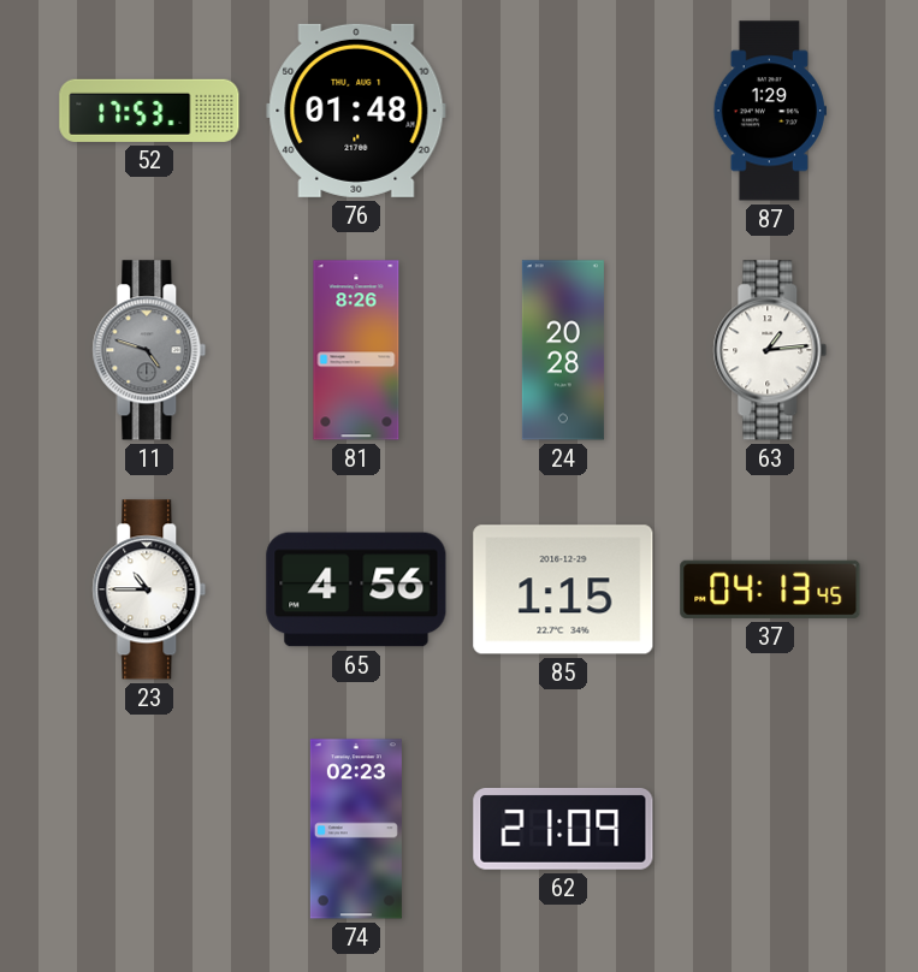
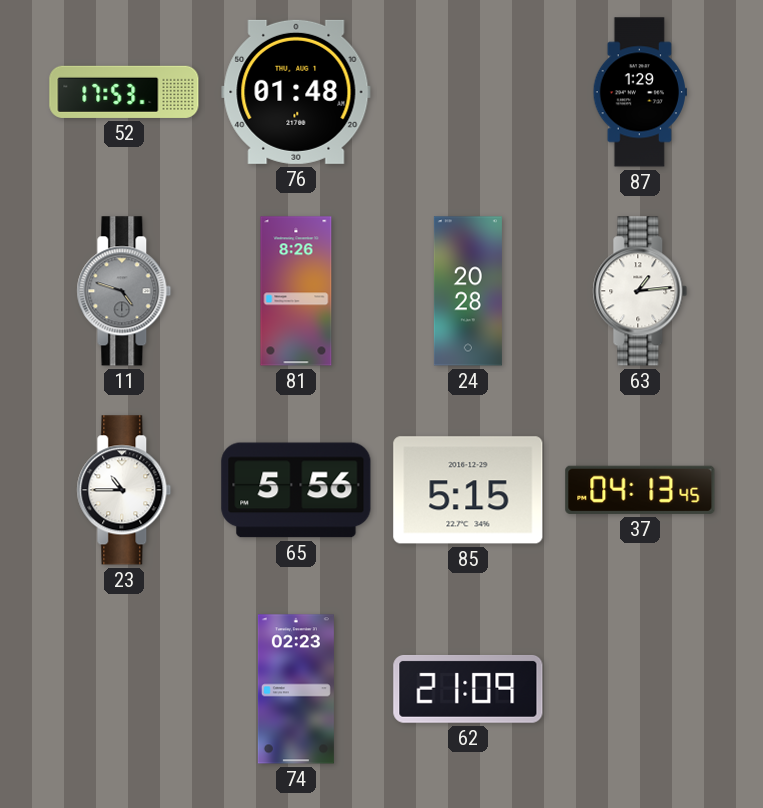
65: 4:56 -> 5:56 (296, 490)
85: 1:15 -> 5:15 (468, 490)
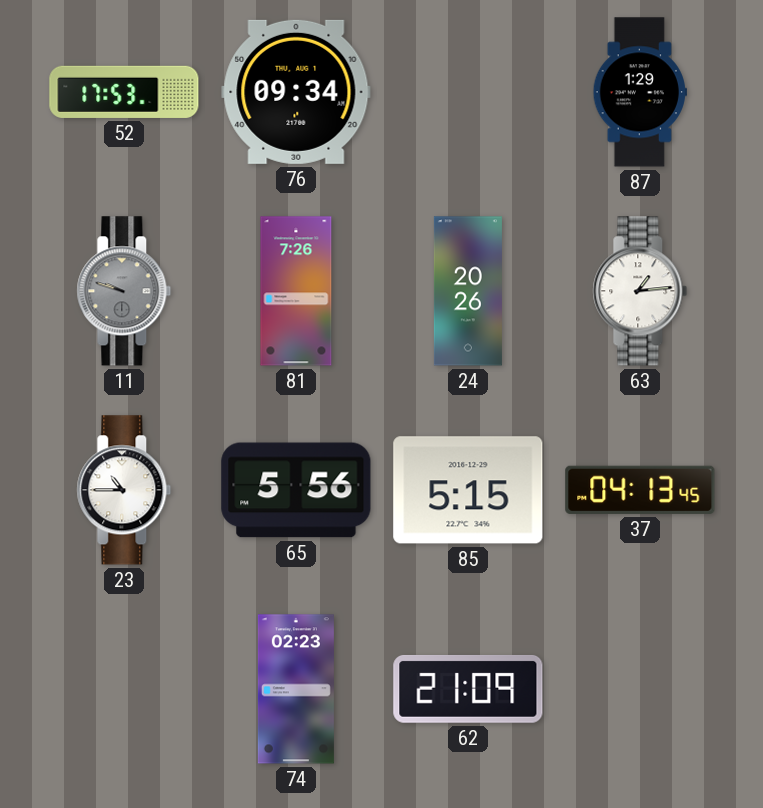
76: 01:48 -> 09:34 (296, 92)
11: 4:48 -> 9:48 (124, 291)
81: 8:26 -> 7:26 (296, 291)
24: 20:28 -> 20:26 (468, 291)
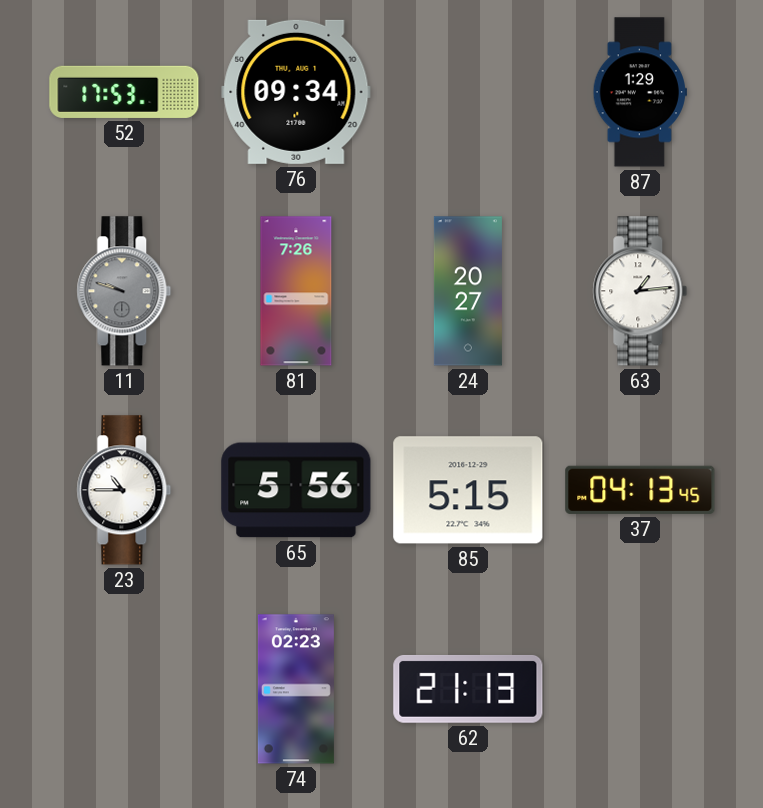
24: 20:26 -> 20:27 (468, 291)
62: 21:09 -> 21:13 (468, 689)
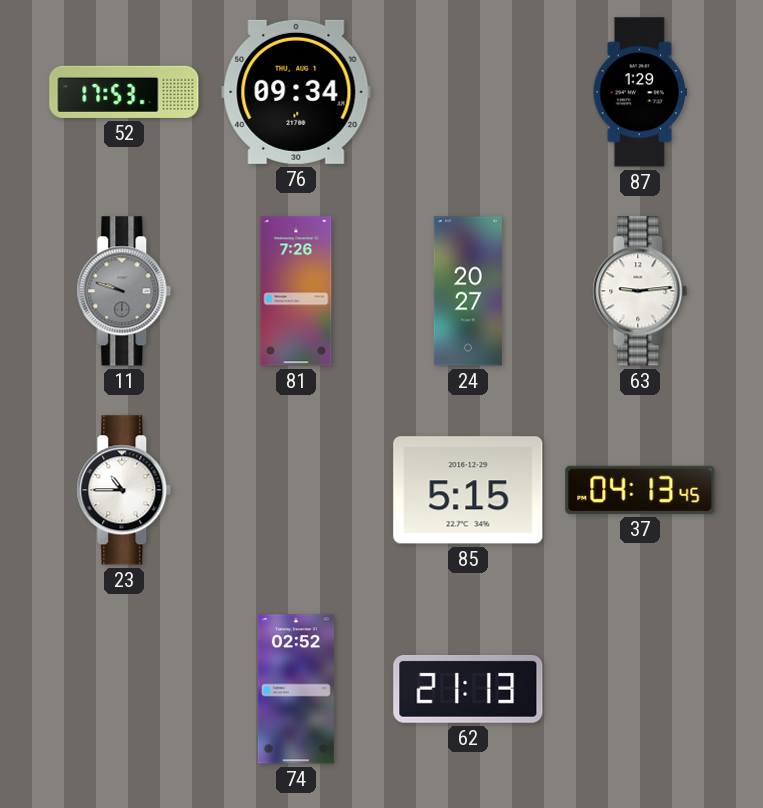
63: 1:14 -> 9:14 (640, 291)
65: 5:56 -> none (296, 490)
74: 02:23 -> 02:52 (296, 689)
